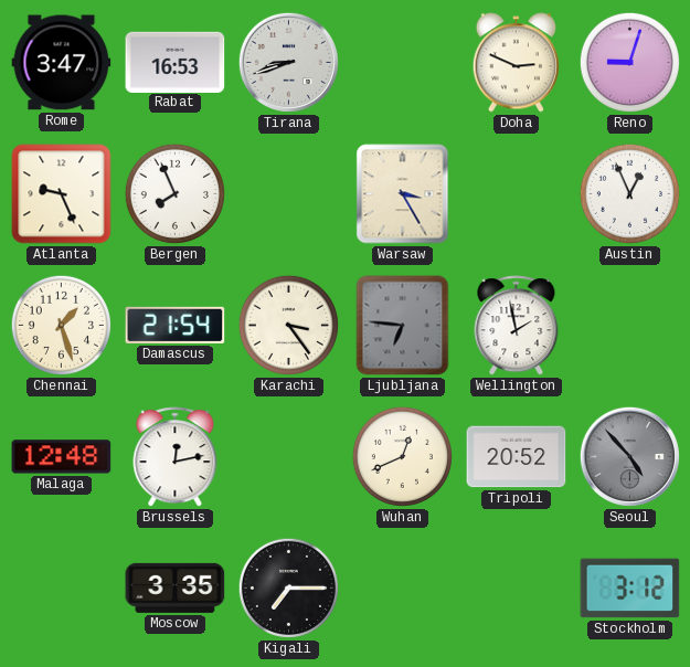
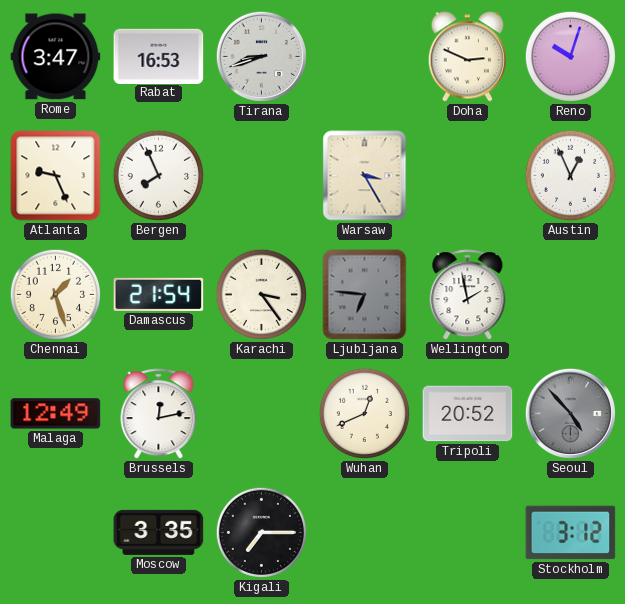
Reno: 9:03 -> 10:03 (570, 56)
Malaga: 12:48 -> 12:49 (56, 414)
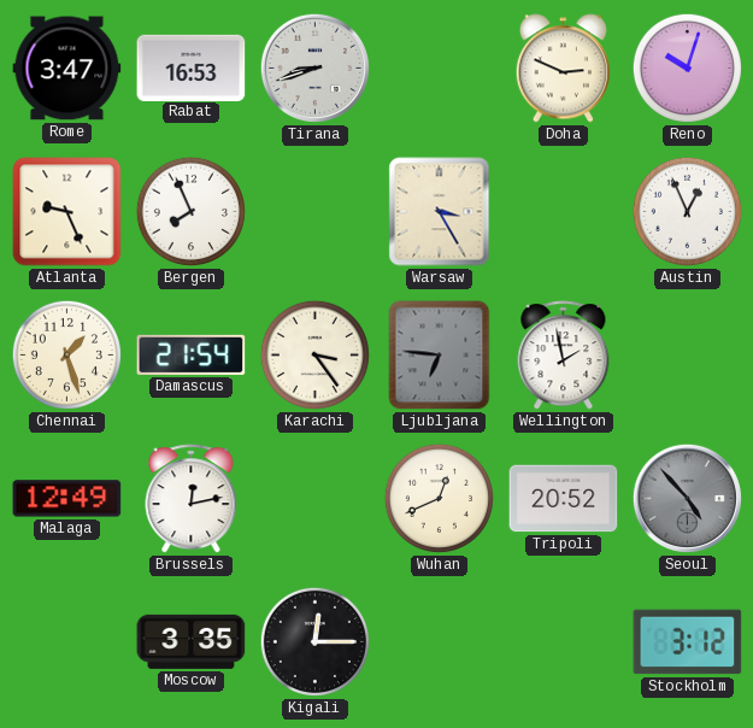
Kigali: 7:15 -> 12:15 (314, 641)
